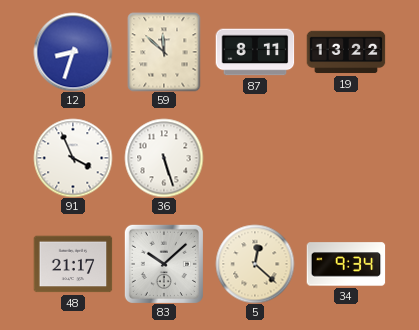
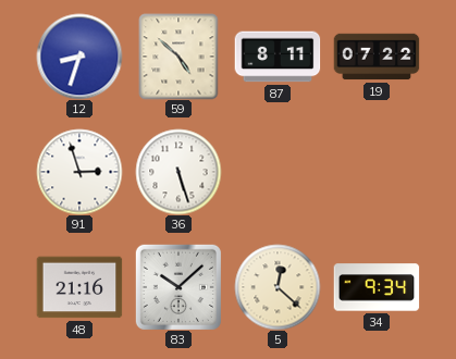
59: 11:52 -> 4:52 (178, 57)
19: 13:22 -> 07:22 (377, 57)
91: 3:56 -> 2:57 (79, 172)
48: 21:17 -> 21:16 (79, 287)
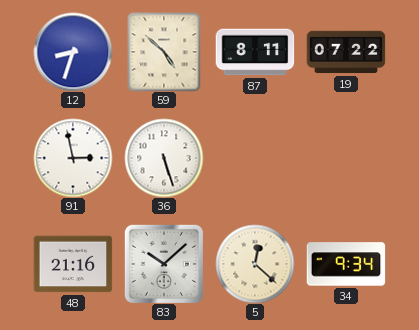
91: 2:57 -> 2:58 (73, 158)
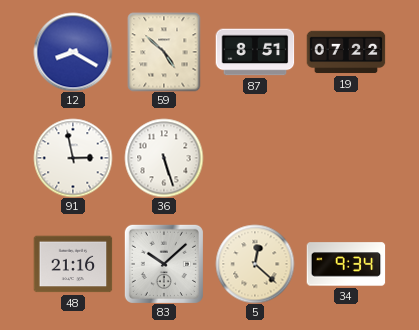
12: 8:33 -> 8:20 (73, 52)
87: 8:11 -> 8:51 (255, 52)
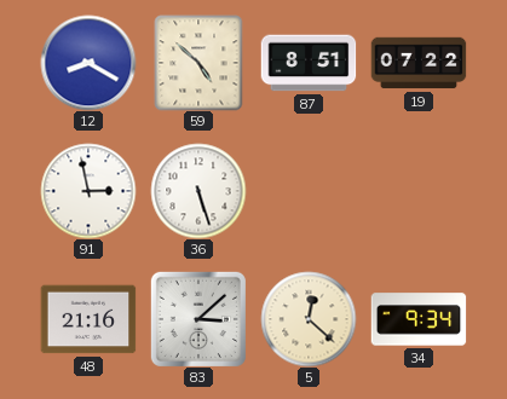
83: 10:08 -> 3:08 (198, 319)
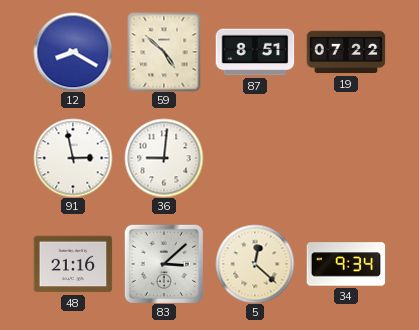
36: 5:27 -> 9:01 (164, 158)
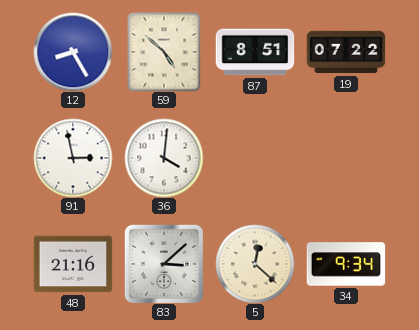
12: 8:20 -> 8:25 (73, 52)
36: 9:01 -> 4:01 (164, 158)
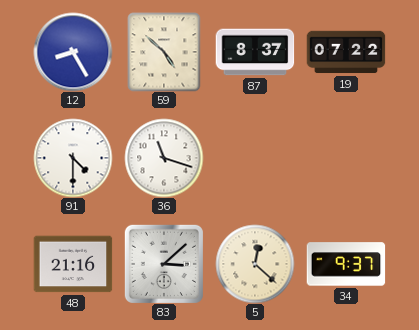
87: 8:51 -> 8:37 (255, 52)
91: 2:58 -> 4:30 (73, 158)
36: 4:01 -> 11:18 (164, 158)
34: 9:34 -> 9:37 (346, 264)
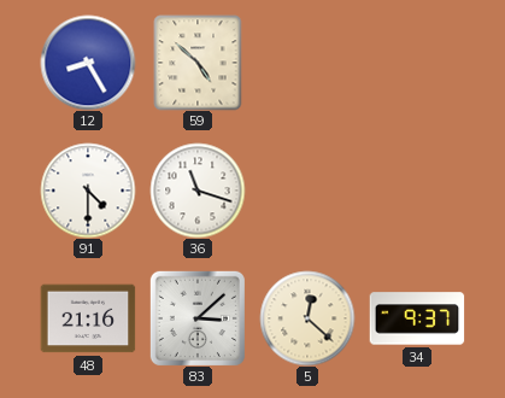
87: 8:37 -> none (255, 52)
19: 07:22 -> none (346, 52)
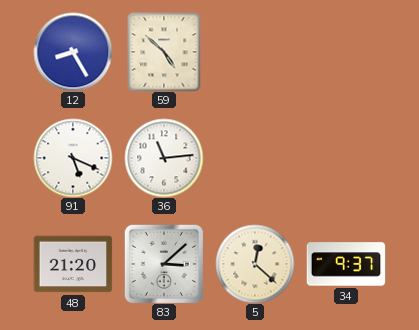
91: 4:30 -> 5:19 (73, 158)
36: 11:18 -> 11:14 (164, 158)
48: 21:16 -> 21:20 (73, 264)
